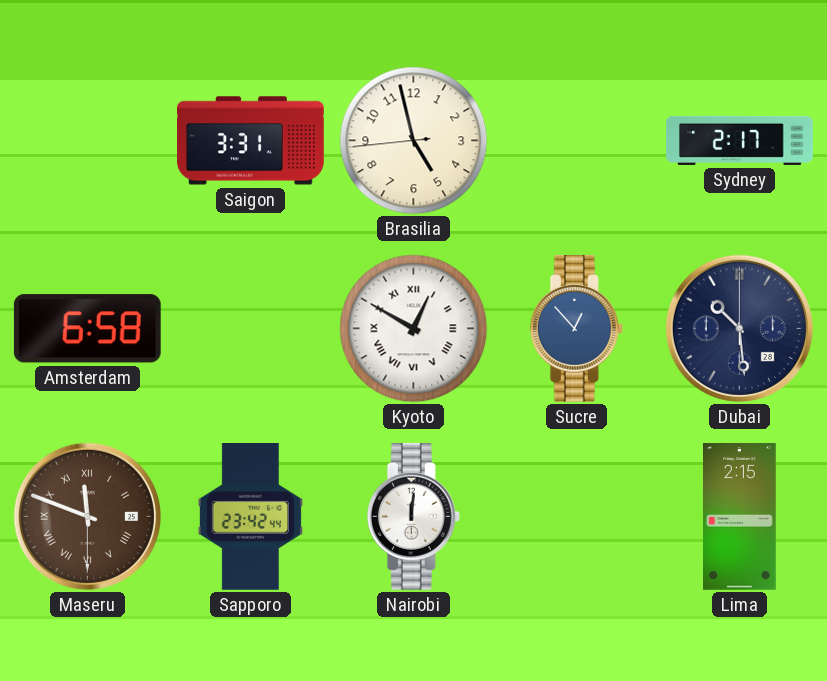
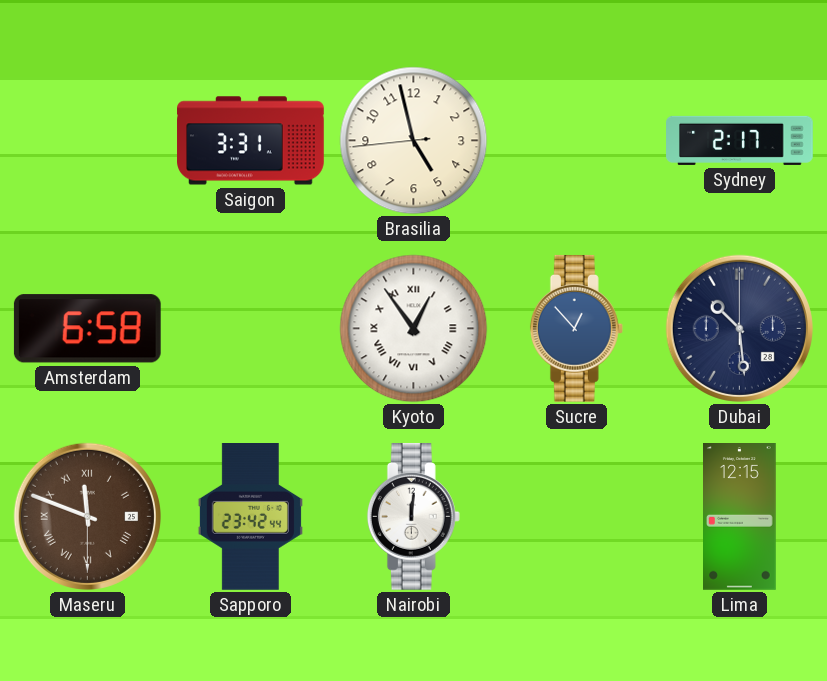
Kyoto: 12:50 -> 12:54 (414, 329)
Lima: 2:15 -> 12:15 (740, 517)
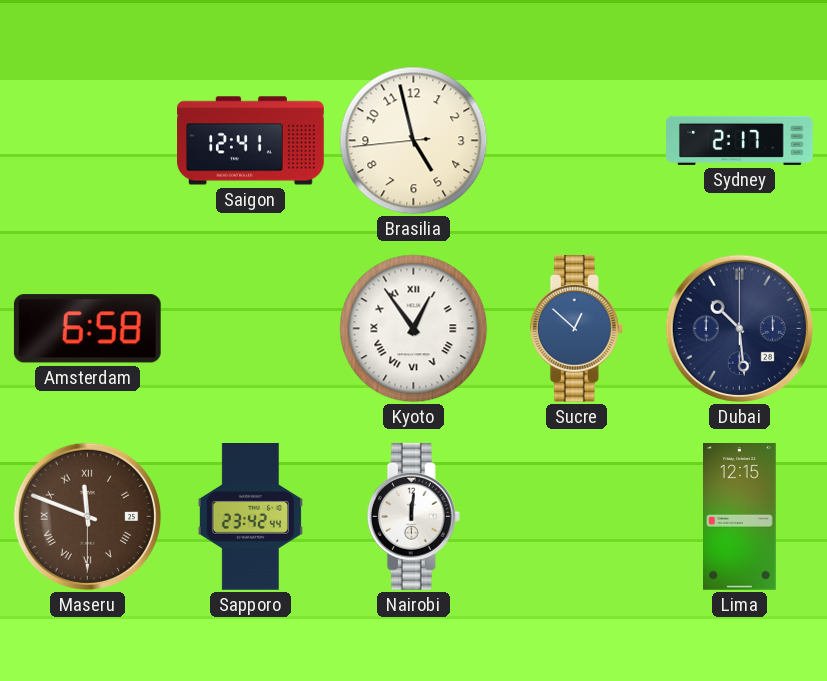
Saigon: 3:31 -> 12:41 (251, 141)
Sucre: 12:53 -> 12:52 (576, 329)
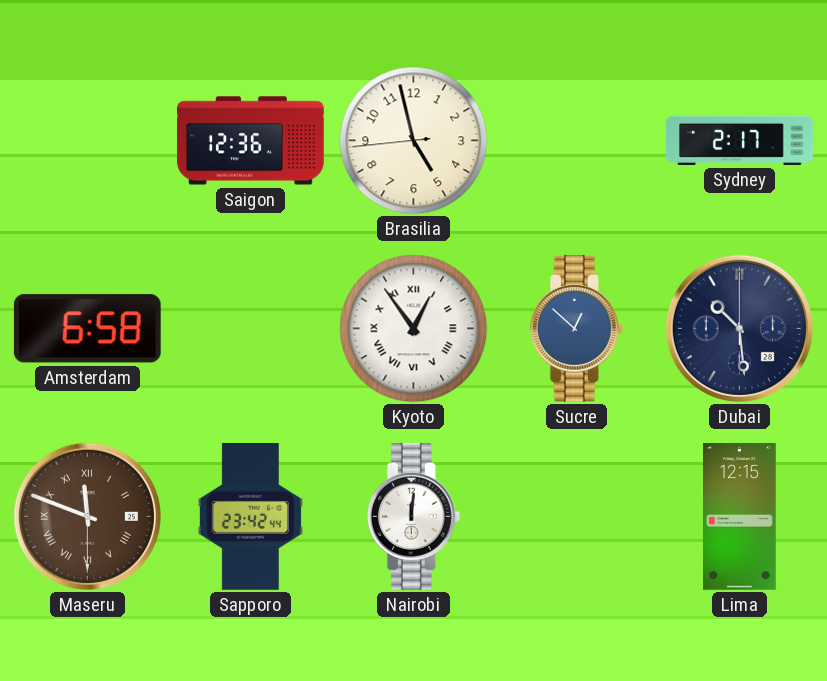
Saigon: 12:41 -> 12:36 (251, 141)
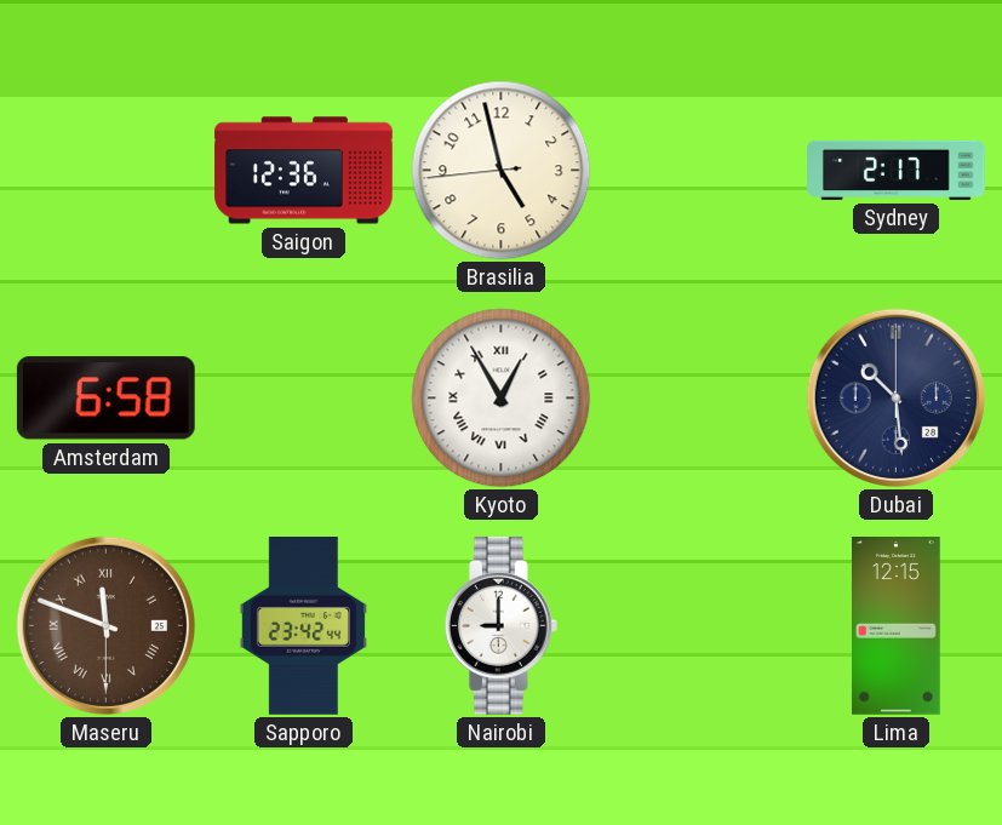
Kyoto: 12:54 -> 12:55 (502, 399)
Sucre: 12:52 -> none (576, 329)
Nairobi: 12:01 -> 9:00 (500, 626)
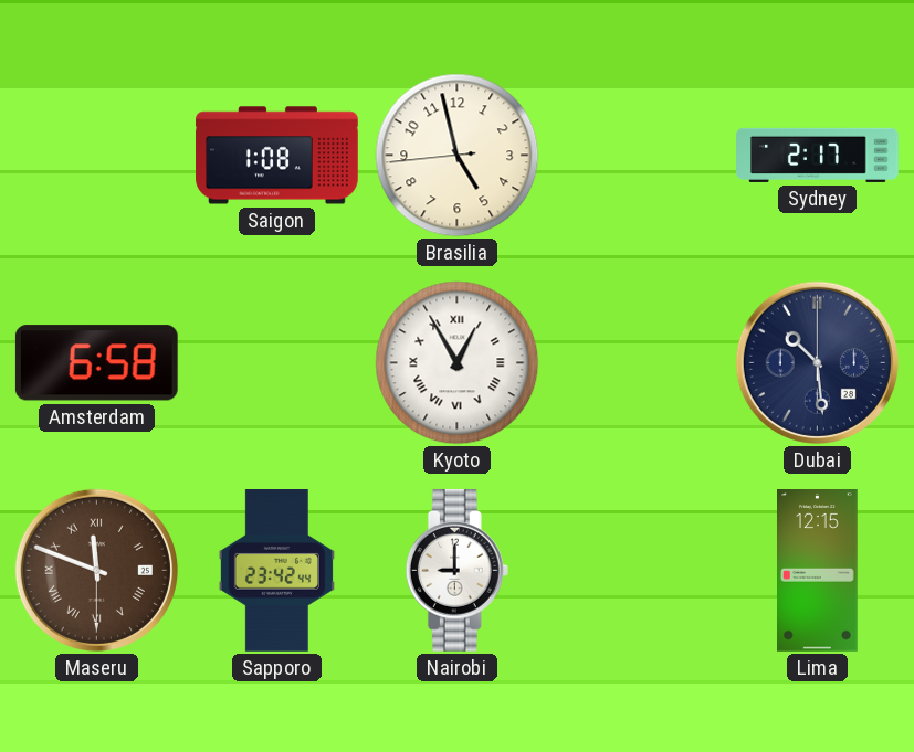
Saigon: 12:36 -> 1:08 (277, 156)
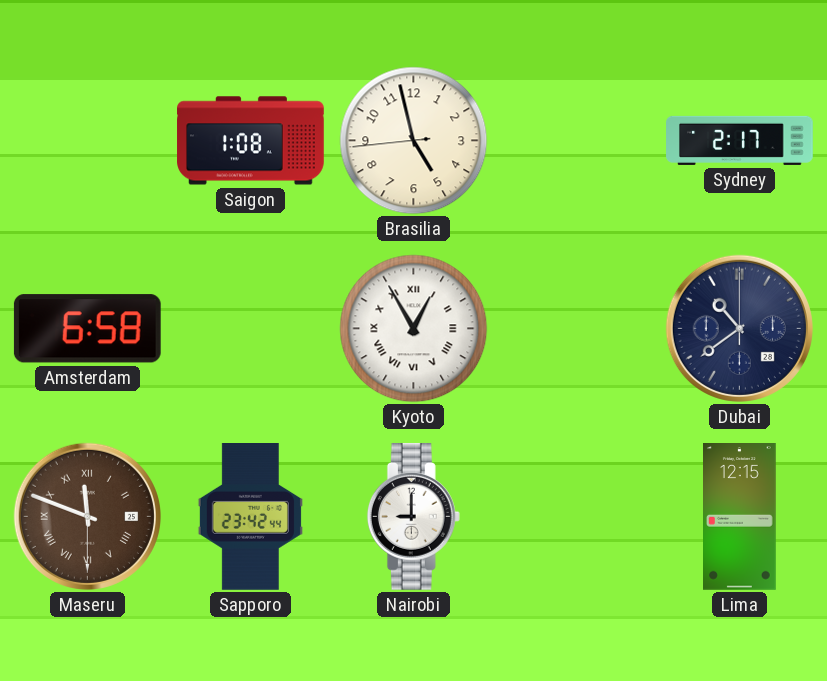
Dubai: 10:29 -> 10:39 (739, 328)
